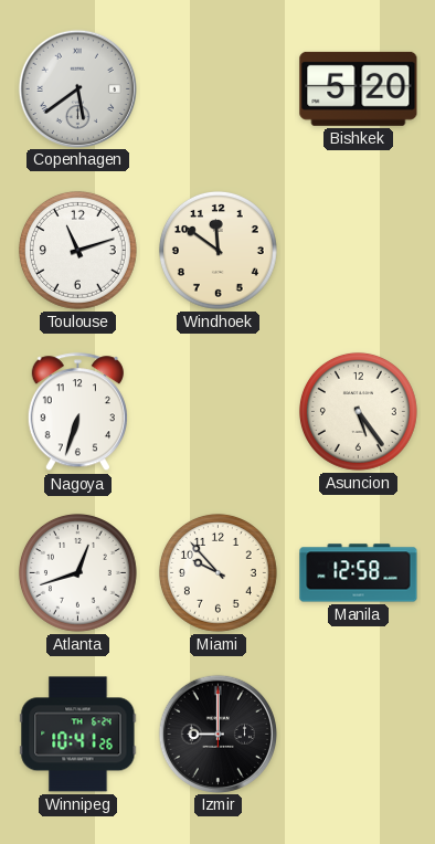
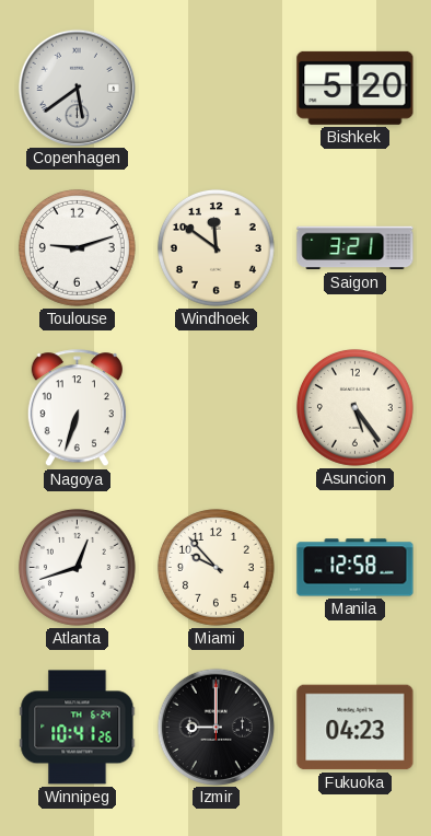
Toulouse: 11:12 -> 9:12 (77, 247)
Saigon: none -> 3:21 (356, 248)
Fukuoka: none -> 04:23 (356, 728)
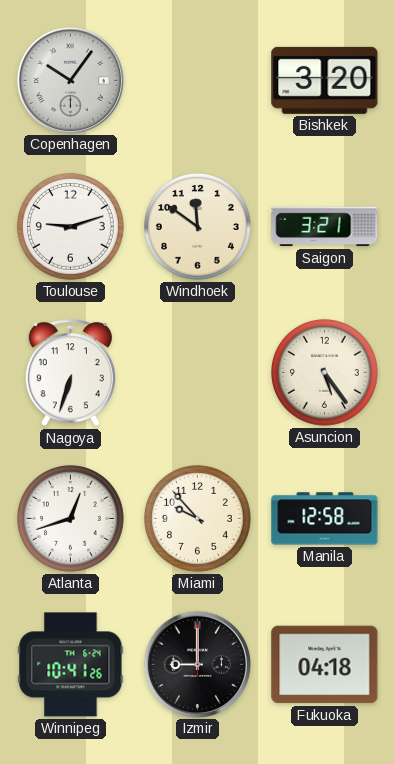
Copenhagen: 5:39 -> 10:06 (70, 80)
Bishkek: 5:20 -> 3:20 (325, 80)
Fukuoka: 04:23 -> 04:18 (325, 665)
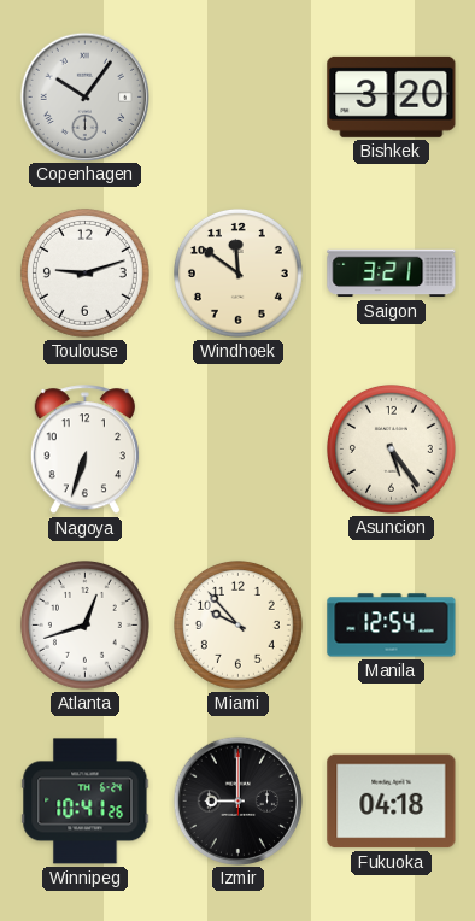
Manila: 12:58 -> 12:54 (392, 626)
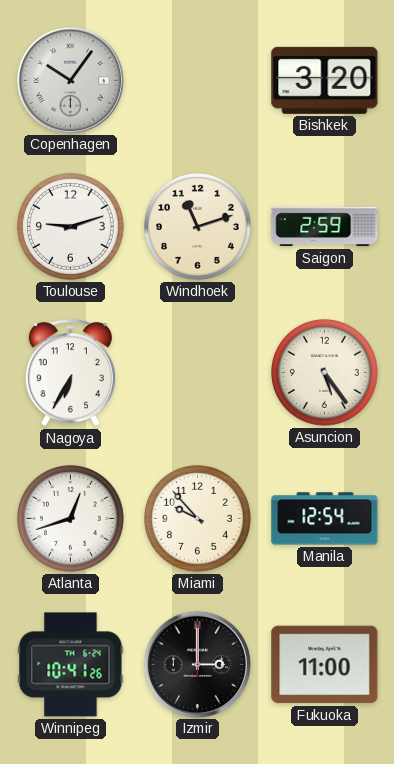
Windhoek: 11:51 -> 11:12 (197, 226)
Saigon: 3:21 -> 2:59 (325, 227)
Nagoya: 6:33 -> 6:35 (70, 373)
Izmir: 9:00 -> 3:00 (197, 664)
Fukuoka: 04:18 -> 11:00 (325, 665)
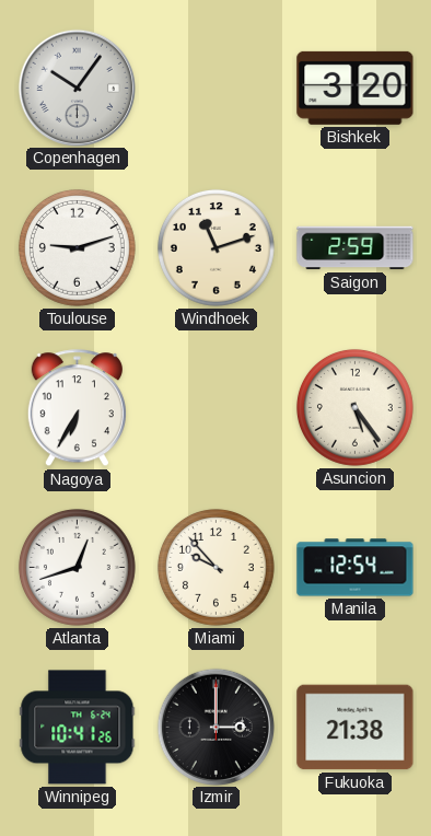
Fukuoka: 11:00 -> 21:38 (356, 728)
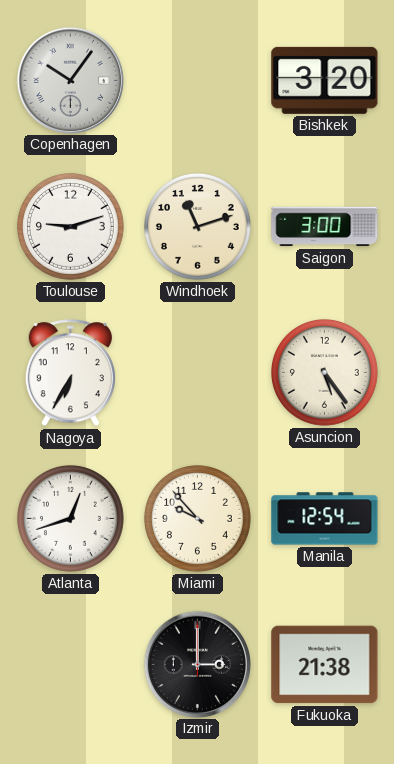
Saigon: 2:59 -> 3:00 (325, 227)
Winnipeg: 10:41 -> none (78, 728)
